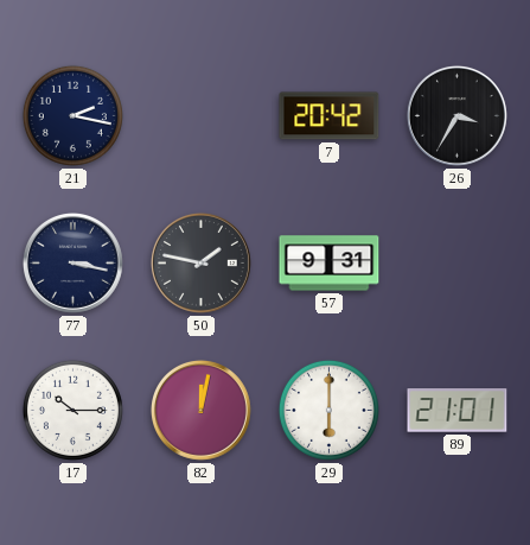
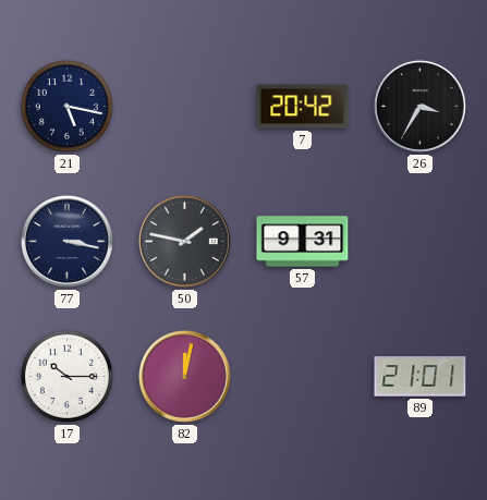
21: 2:17 -> 5:17 (66, 106)
29: 6:00 -> none (328, 410)
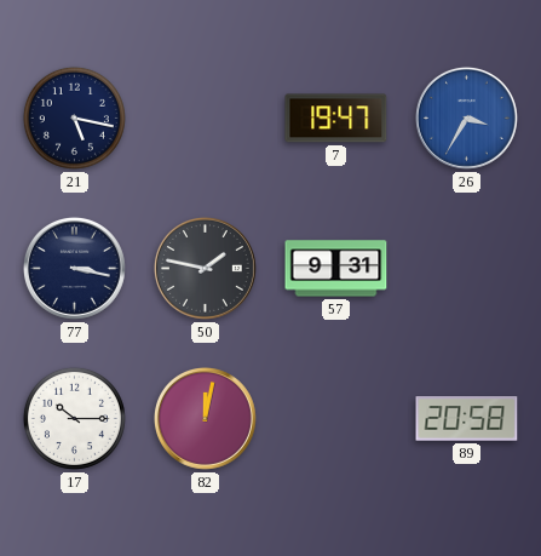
7: 20:42 -> 19:47 (336, 119)
26 dial: black -> blue (466, 117)
89: 21:01 -> 20:58 (467, 419)
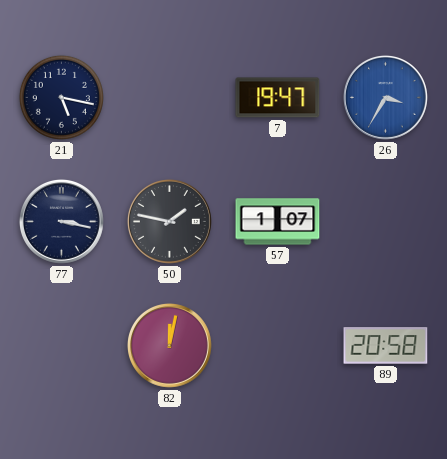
57: 9:31 -> 1:07 (278, 222)
17: 10:15 -> none (74, 418)
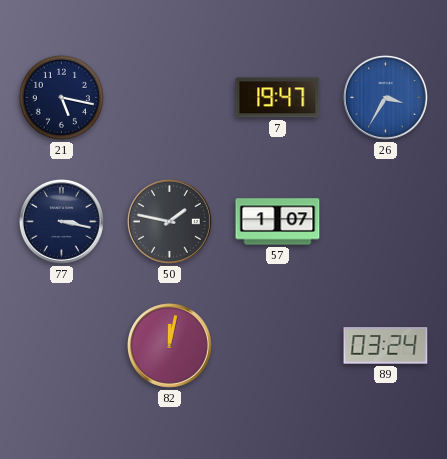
89: 20:58 -> 03:24 (386, 346)
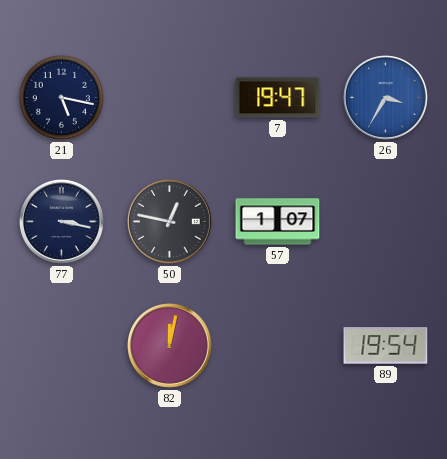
50: 1:47 -> 12:47 (169, 221)
89: 03:24 -> 19:54 (386, 346)
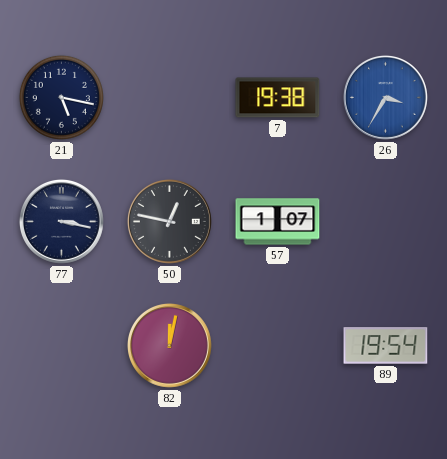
7: 19:47 -> 19:38 (278, 98)
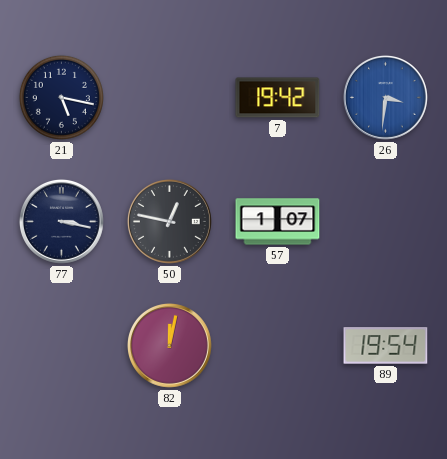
7: 19:38 -> 19:42 (278, 98)
26: 3:35 -> 3:31 (385, 97)
